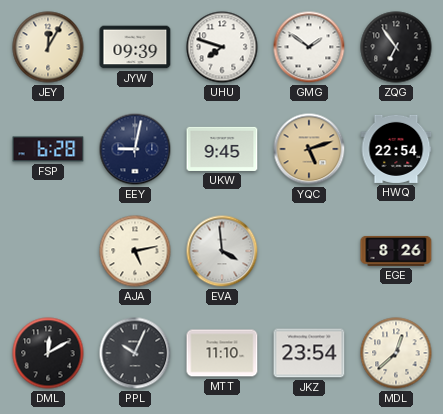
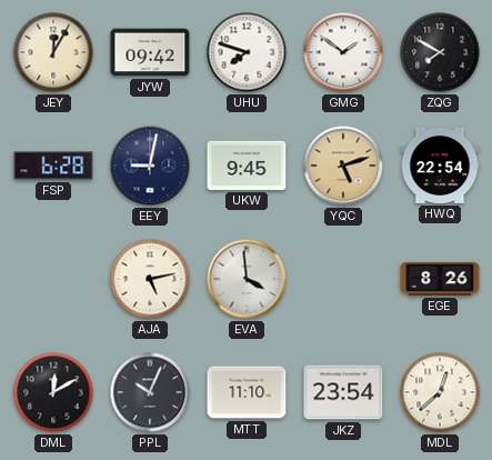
JYW: 09:39 -> 09:42 (150, 52)
ZQG: 6:54 -> 7:50 (440, 52)
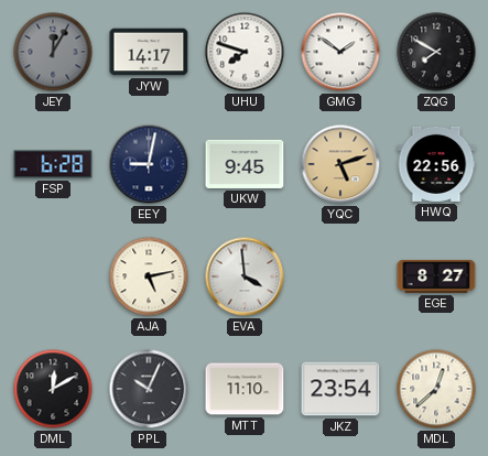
JEY dial: cream -> grey (53, 52)
JYW: 09:42 -> 14:17 (149, 52)
HWQ: 22:54 -> 22:56 (436, 164)
EGE: 8:26 -> 8:27 (436, 276)
